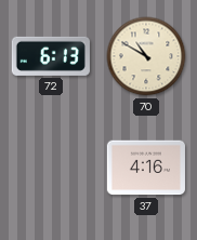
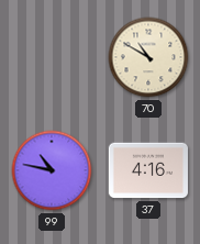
72: 6:13 -> none (51, 56)
99: none -> 10:47 (52, 170)
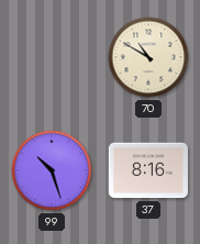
99: 10:47 -> 10:27 (52, 170)
37: 4:16 -> 8:16 (148, 170)
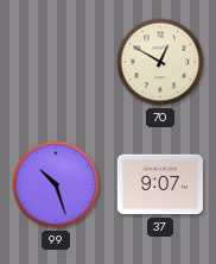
70: 10:50 -> 12:50 (160, 62)
37: 8:16 -> 9:07 (160, 184)
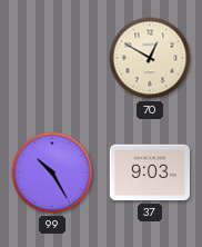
99: 10:27 -> 10:25 (52, 172)
37: 9:07 -> 9:03 (150, 172)
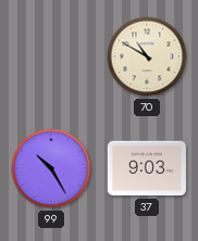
70: 12:50 -> 10:50 (147, 56)
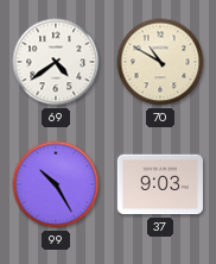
69: none -> 4:39 (56, 62)
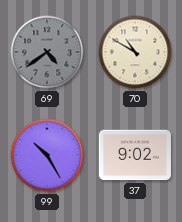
69 dial: white -> grey (47, 52)
37: 9:03 -> 9:02 (135, 155)
